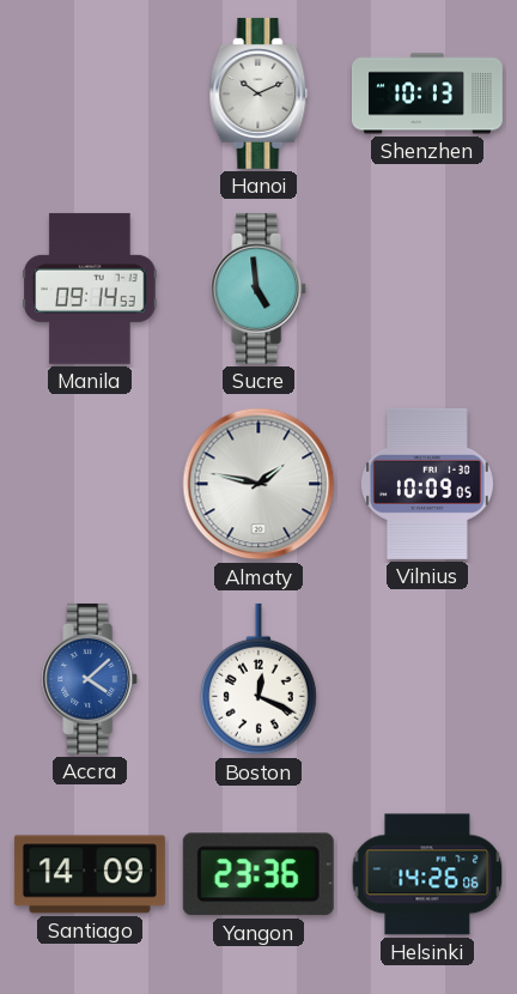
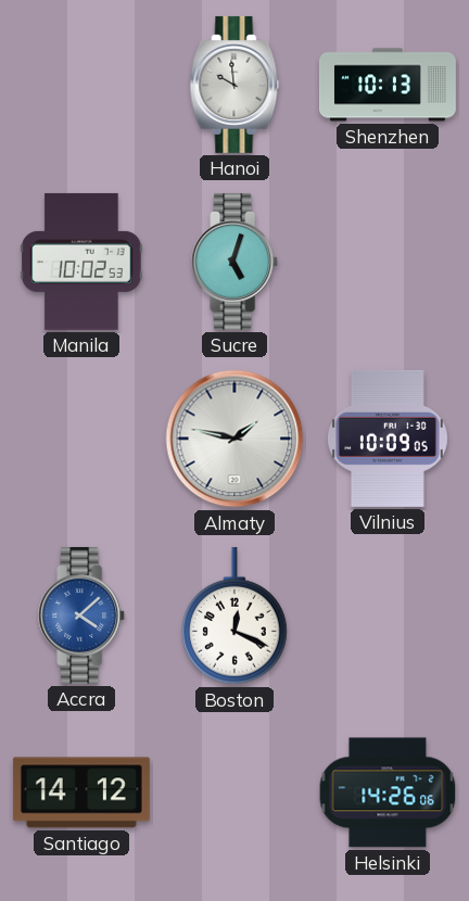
Hanoi: 10:11 -> 9:59 (234, 85)
Manila: 09:14 -> 10:02 (81, 262)
Sucre: 4:59 -> 5:03 (236, 262)
Santiago: 14:09 -> 14:12 (81, 792)
Yangon: 23:36 -> none (258, 874)
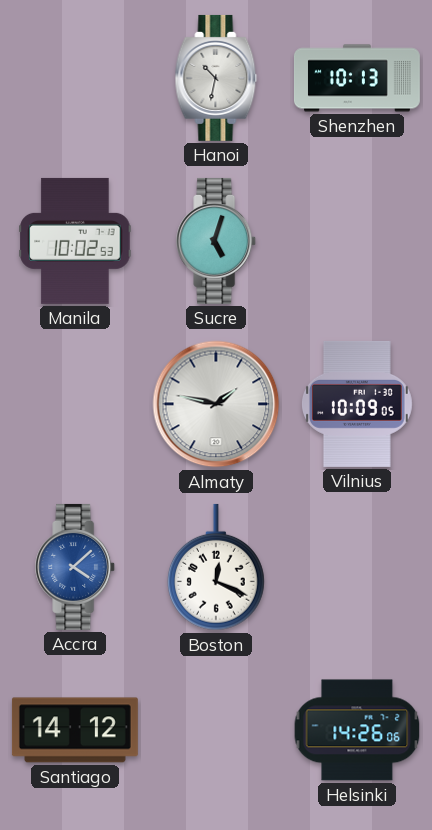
Hanoi: 9:59 -> 10:32 (216, 78)
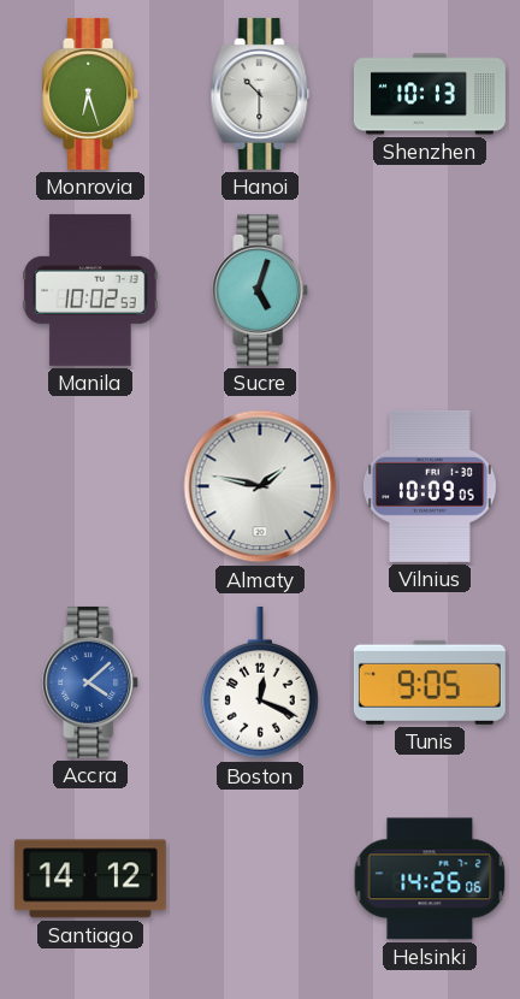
Monrovia: none -> 6:27 (91, 94)
Hanoi: 10:32 -> 10:30 (260, 94)
Tunis: none -> 9:05 (430, 682)
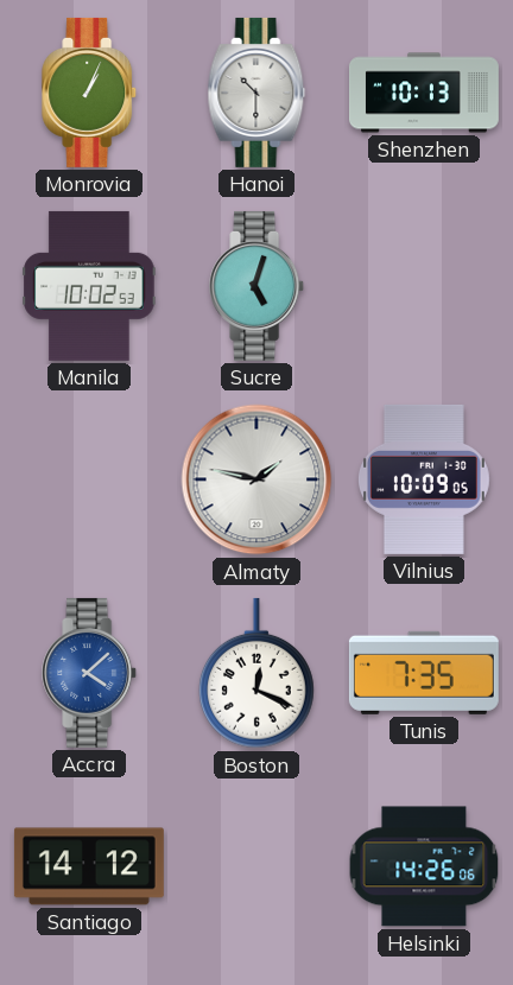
Monrovia: 6:27 -> 1:04 (90, 93)
Tunis: 9:05 -> 7:35 (424, 673)
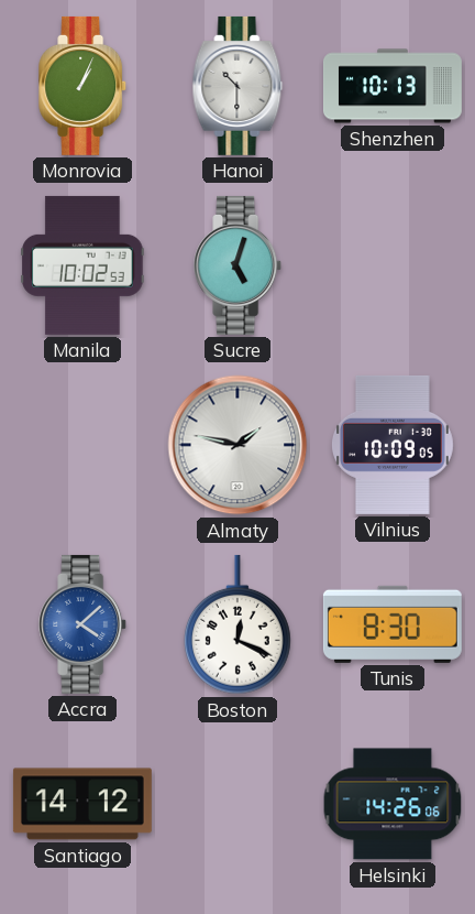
Tunis: 7:35 -> 8:30 (393, 624)
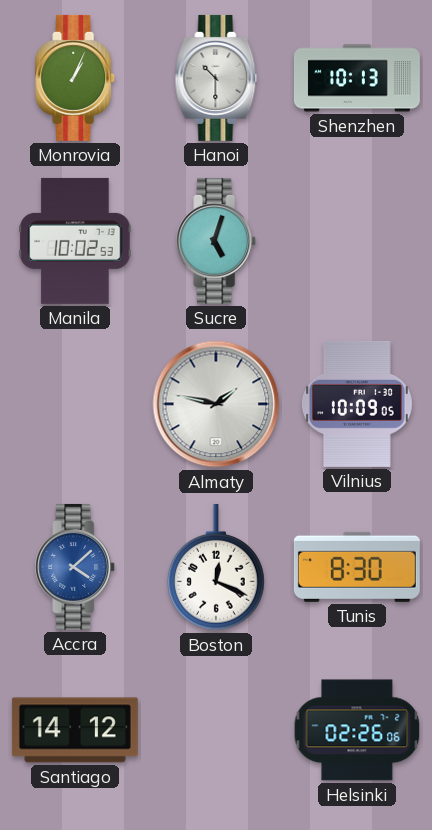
Helsinki: 14:26 -> 02:26 (357, 730)
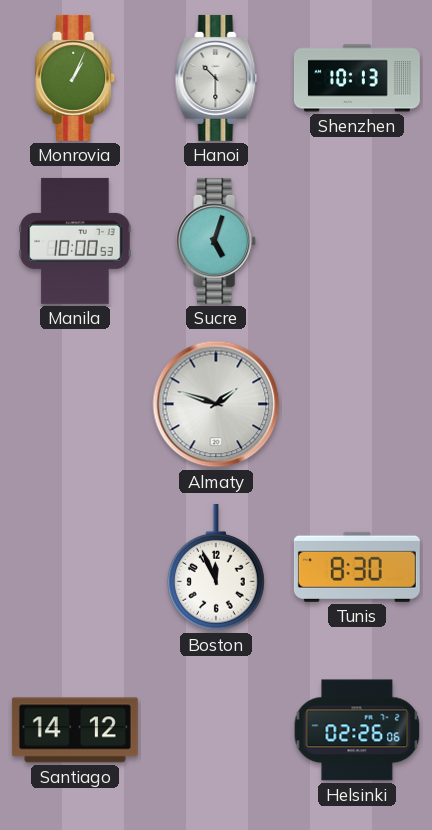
Manila: 10:02 -> 10:00 (75, 241)
Almaty: 1:47 -> 1:48 (216, 404)
Vilnius: 10:09 -> none (357, 404)
Accra: 4:08 -> none (76, 567)
Boston: 12:19 -> 11:56 (216, 567)
